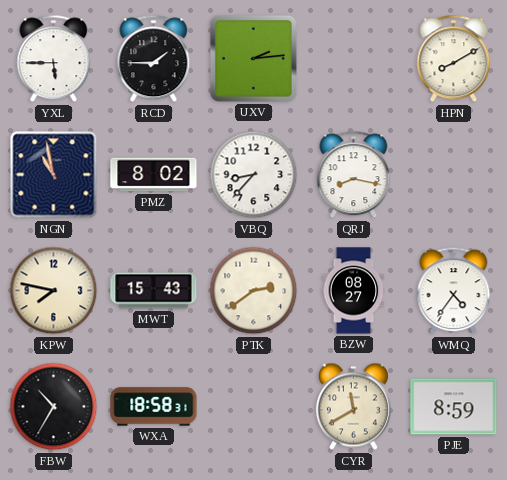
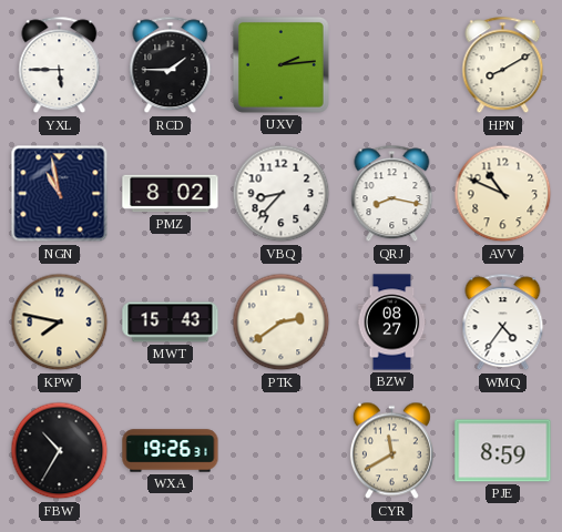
AVV: none -> 10:49 (503, 194)
WXA: 18:58 -> 19:26 (171, 451)
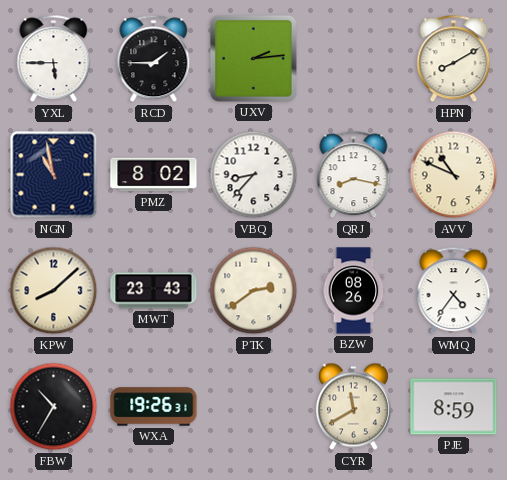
KPW: 7:47 -> 8:08 (54, 291)
MWT: 15:43 -> 23:43 (154, 291)
BZW: 08:27 -> 08:26 (354, 291)
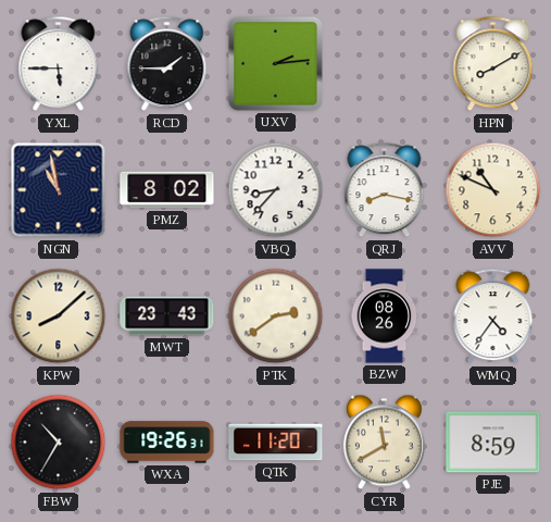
QTK: none -> 11:20 (276, 443)
